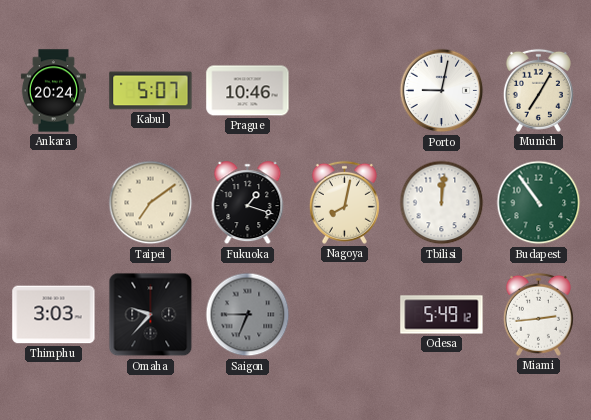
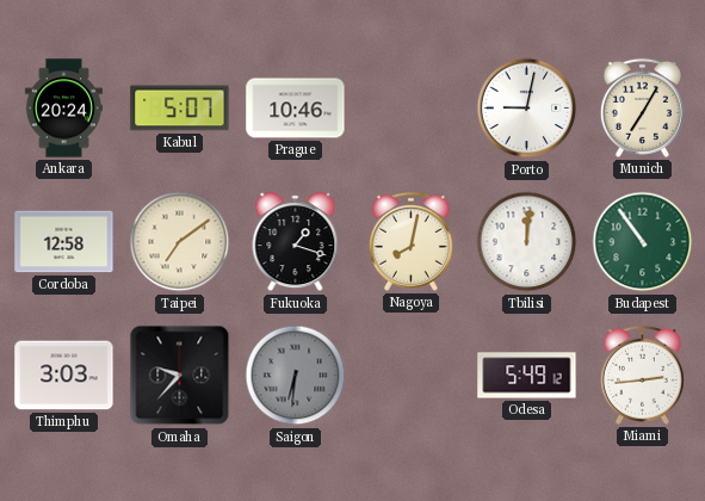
Cordoba: none -> 12:58 (64, 242)
Saigon: 6:45 -> 6:31 (296, 376)
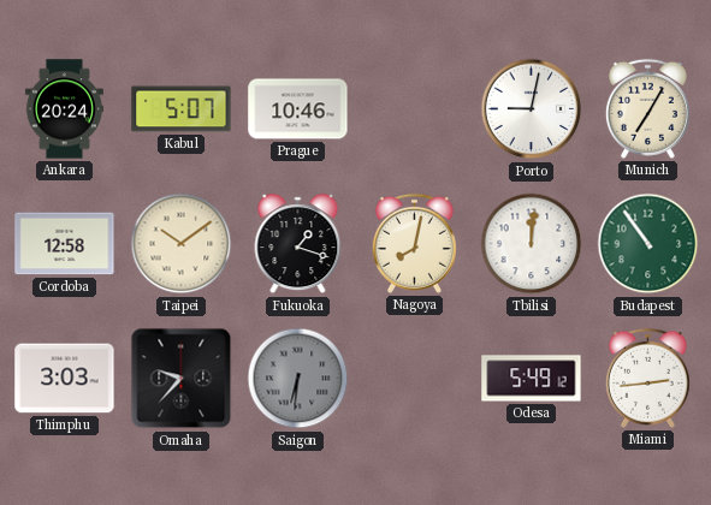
Taipei: 7:09 -> 10:09 (182, 244)
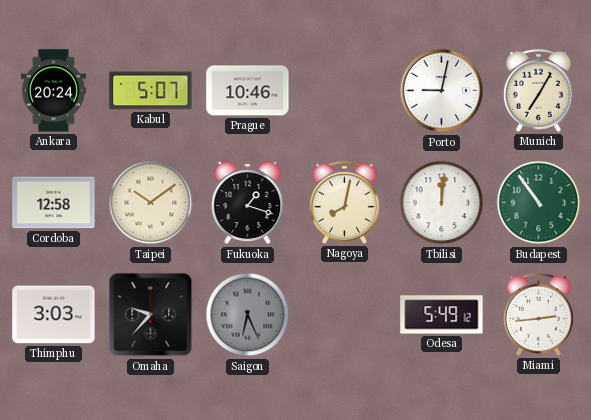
Saigon: 6:31 -> 6:26 (248, 315)
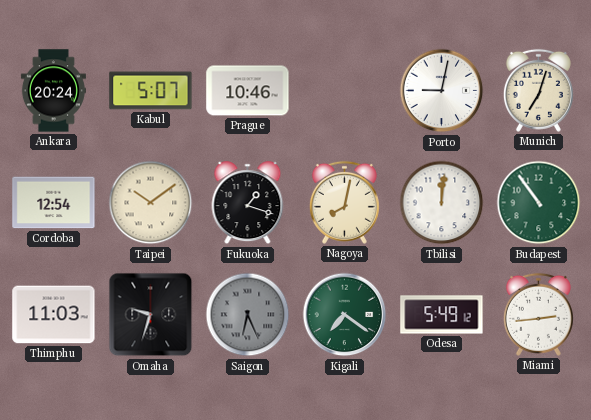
Munich: 7:05 -> 7:03 (538, 90)
Cordoba: 12:58 -> 12:54 (54, 203)
Thimphu: 3:03 -> 11:03 (54, 315)
Omaha: 9:37 -> 9:33 (151, 315)
Kigali: none -> 7:21 (345, 315)
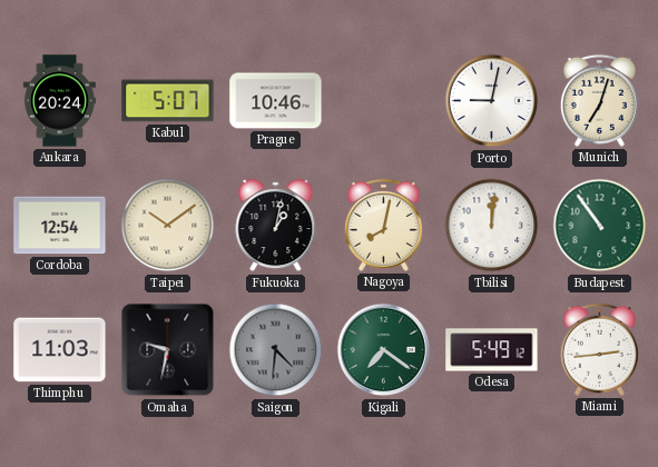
Fukuoka: 1:18 -> 1:02 (276, 226)
Omaha: 9:33 -> 9:32 (168, 350)
Saigon: 6:26 -> 4:31 (276, 350)
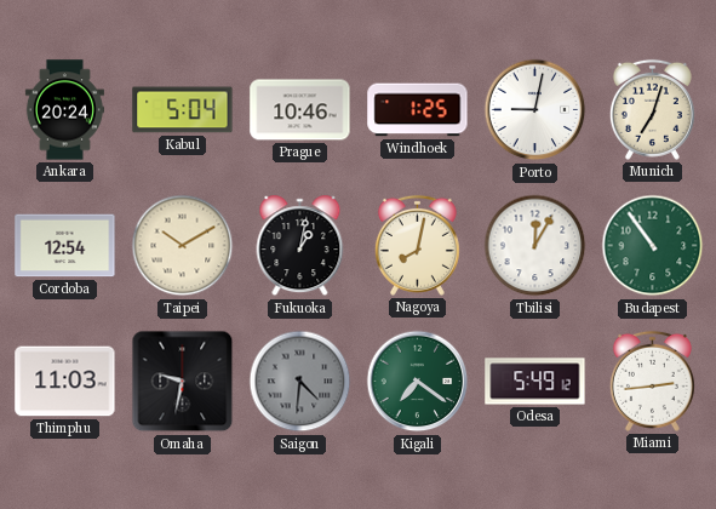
Kabul: 5:07 -> 5:04 (183, 110)
Windhoek: none -> 1:25 (418, 110)
Taipei: 10:09 -> 10:10 (183, 246)
Tbilisi: 12:01 -> 12:05 (535, 246)
